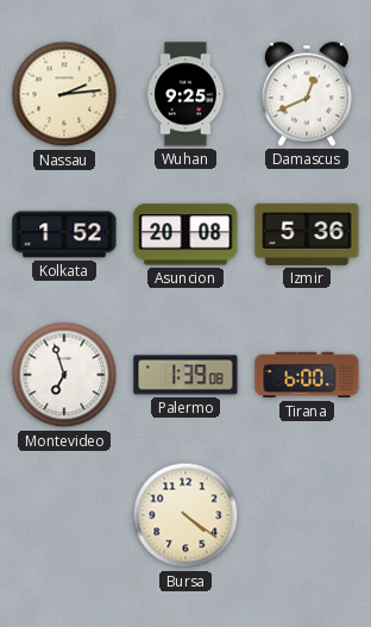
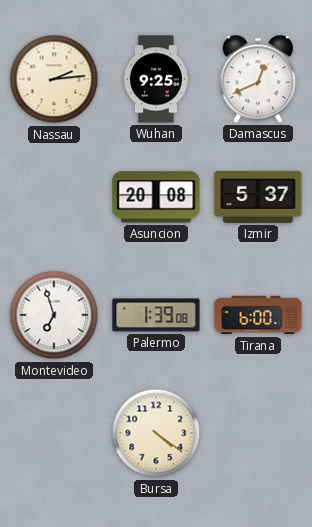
Kolkata: 1:52 -> none (64, 234)
Izmir: 5:36 -> 5:37 (258, 197)
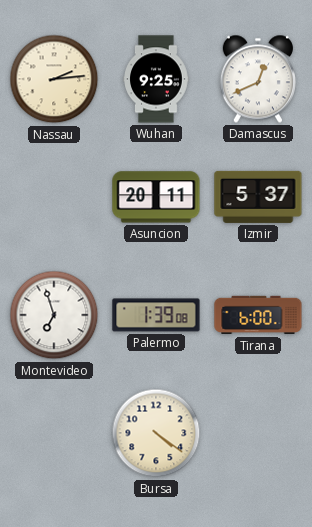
Asuncion: 20:08 -> 20:11 (156, 197)
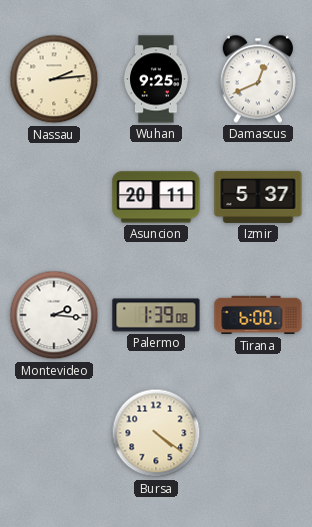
Montevideo: 6:57 -> 2:16 (54, 315)
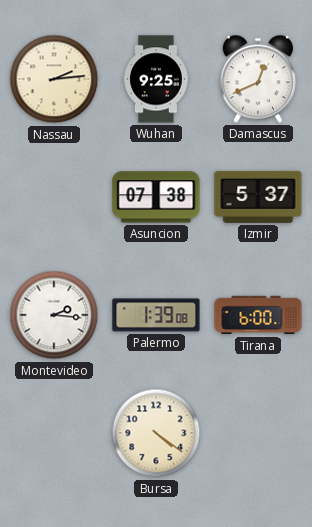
Asuncion: 20:11 -> 07:38 (156, 197)
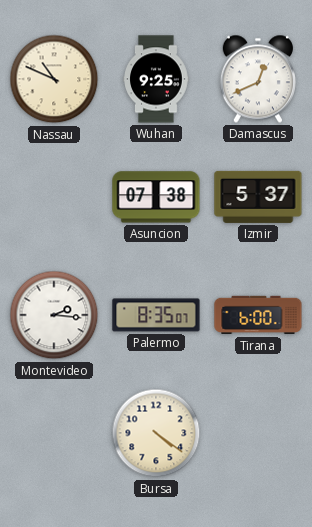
Nassau: 2:14 -> 10:49 (54, 79)
Palermo: 1:39 -> 8:35 (156, 315)
